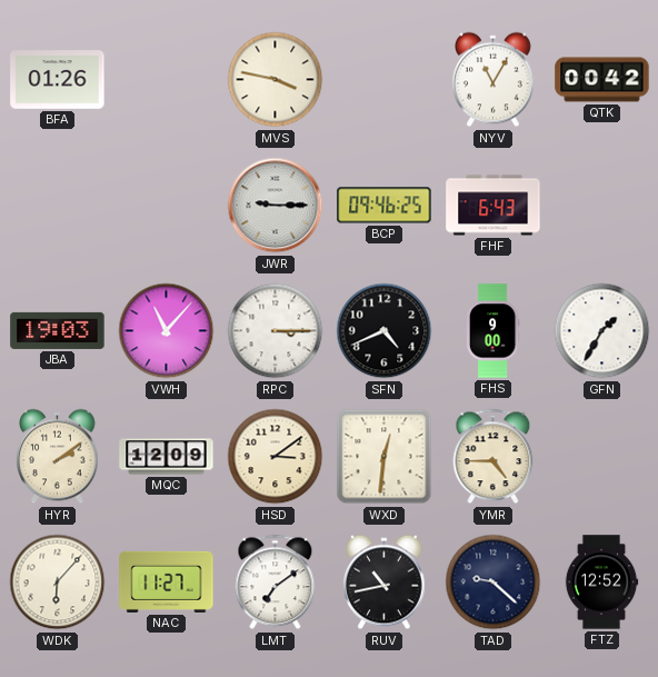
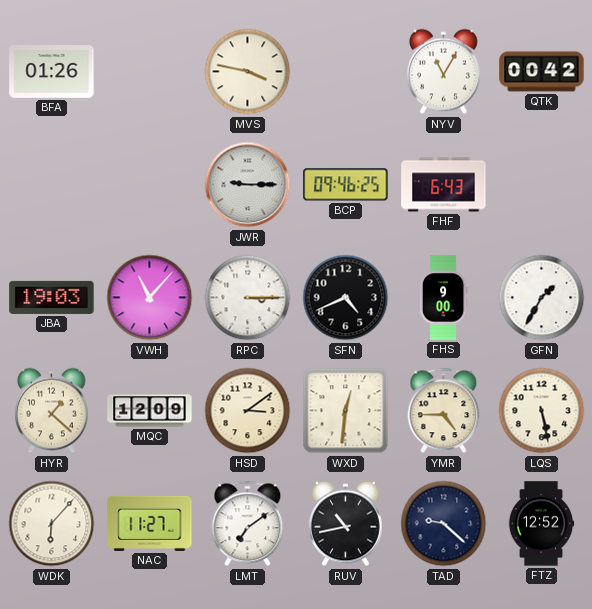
HYR: 2:09 -> 1:22 (52, 411)
LQS: none -> 5:28 (542, 411)
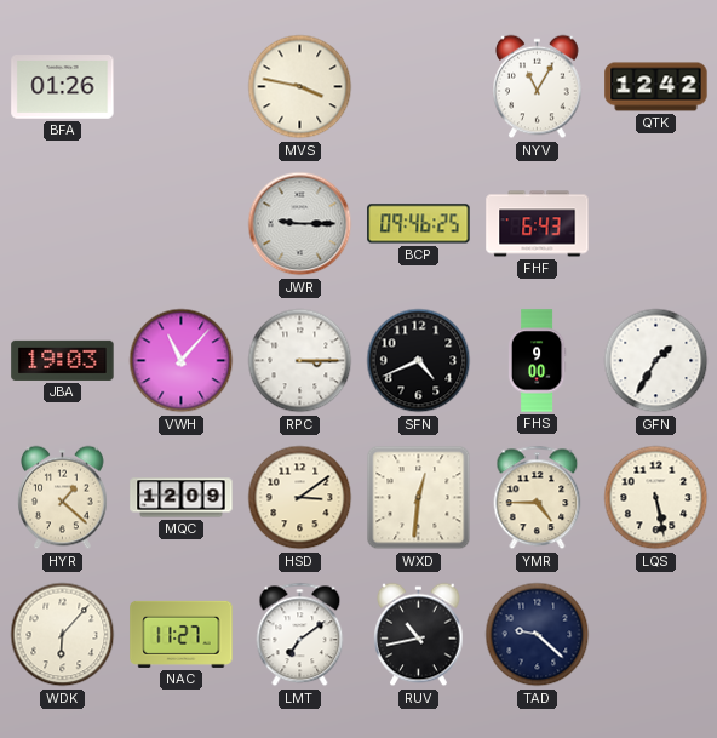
QTK: 00:42 -> 12:42 (656, 87)
FTZ: 12:52 -> none (541, 524)
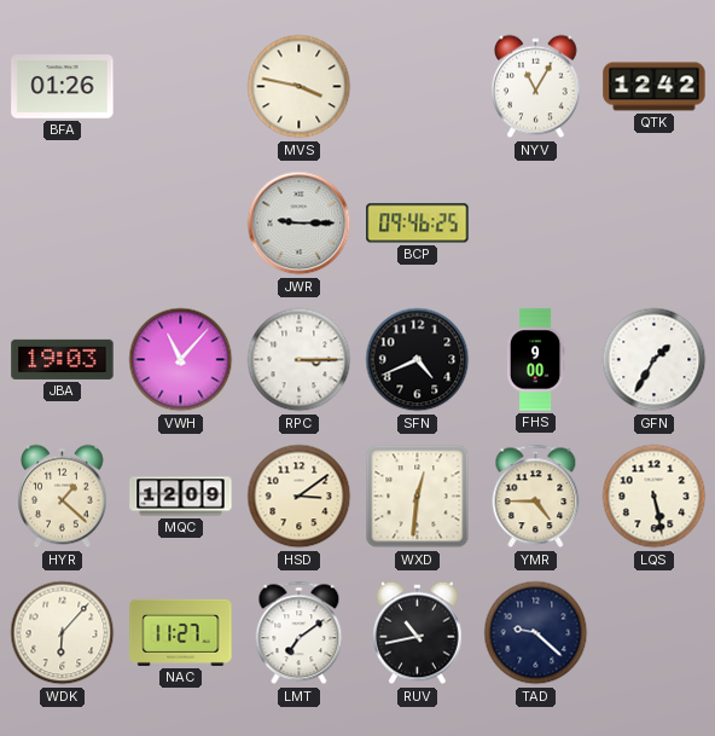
FHF: 6:43 -> none (538, 224)
